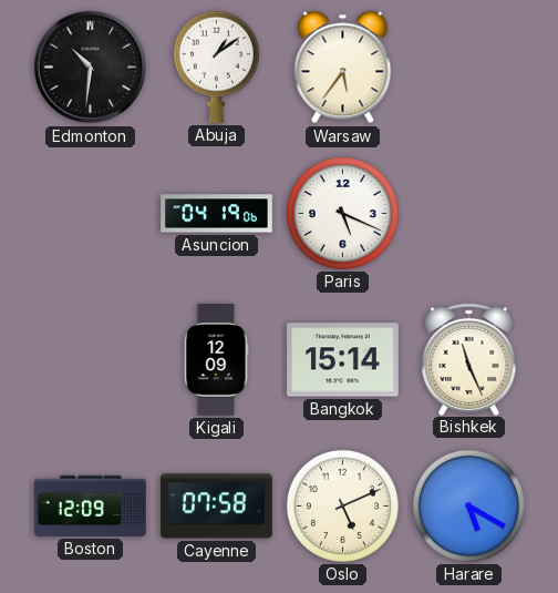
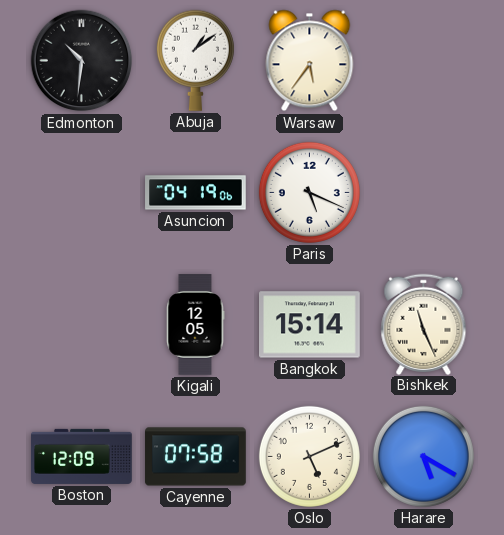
Kigali: 12:09 -> 12:05 (195, 325)
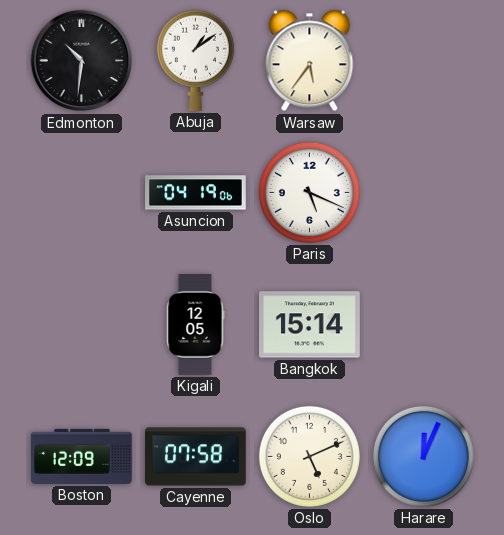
Bishkek: 11:26 -> none (424, 324)
Harare: 5:20 -> 12:04 (423, 456)
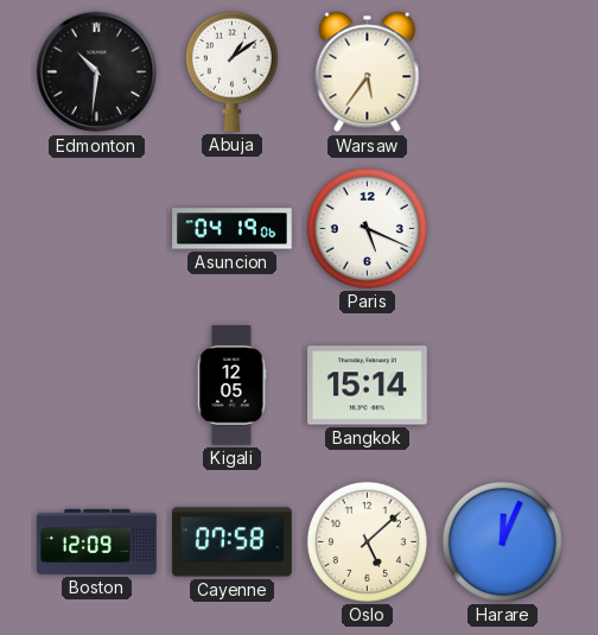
Oslo: 5:11 -> 5:08 (367, 541)
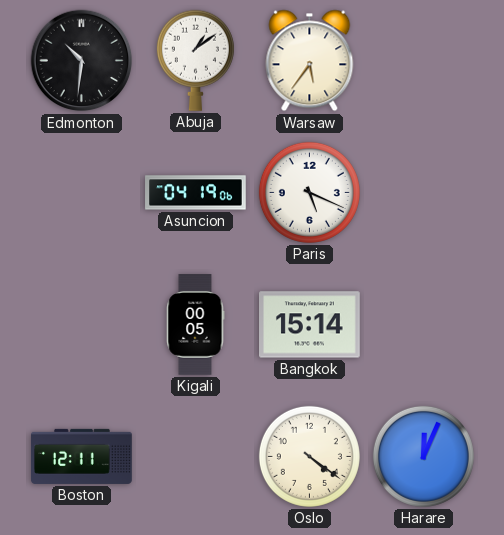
Kigali: 12:05 -> 00:05 (195, 325)
Boston: 12:09 -> 12:11 (82, 456)
Cayenne: 07:58 -> none (233, 542)
Oslo: 5:08 -> 4:21 (309, 456)
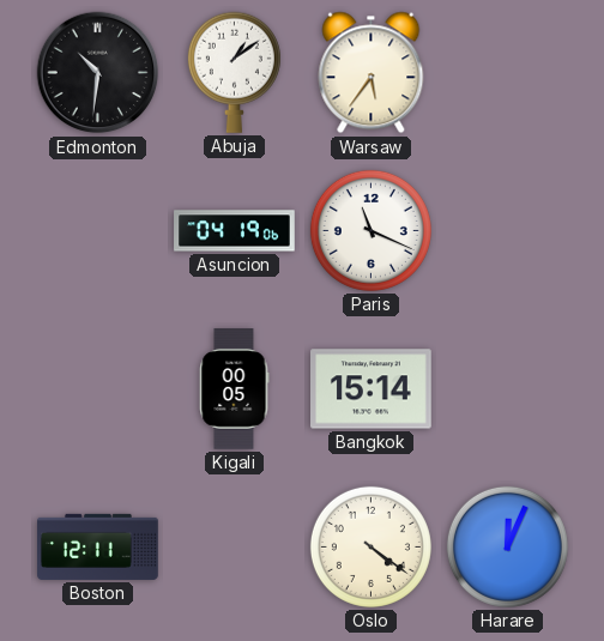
Paris: 5:19 -> 11:19 (370, 230)
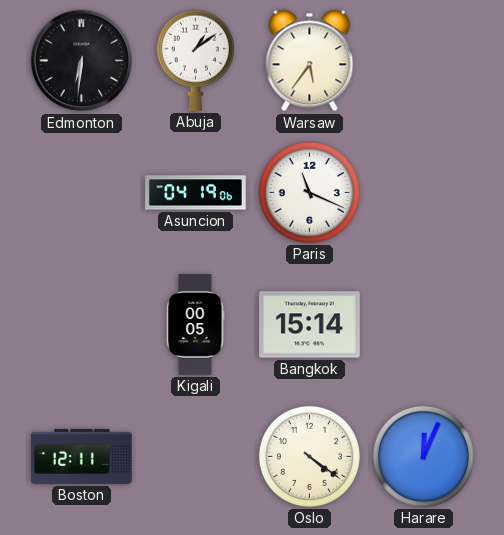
Edmonton: 10:31 -> 6:31 (82, 61)
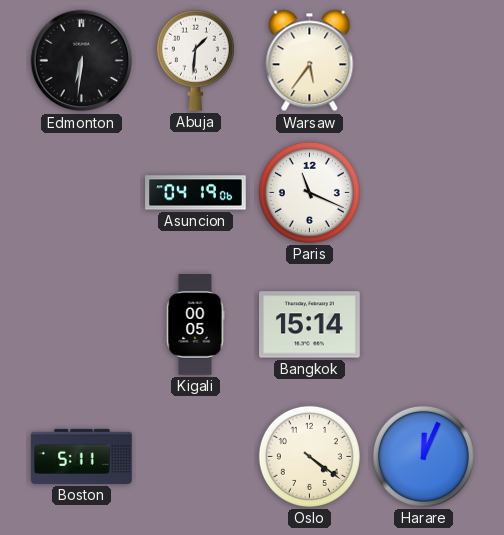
Abuja: 1:09 -> 1:31 (195, 60)
Boston: 12:11 -> 5:11 (82, 456)
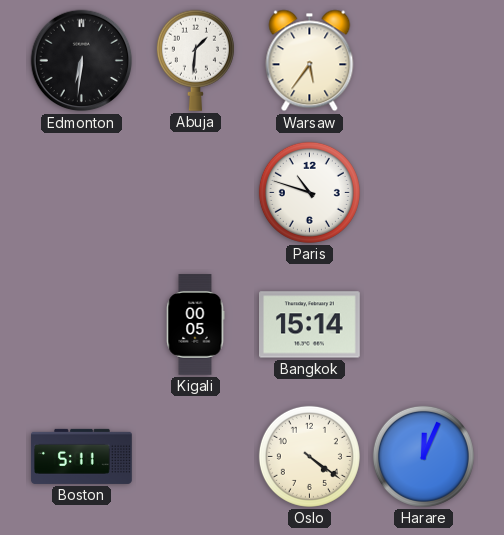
Asuncion: 04:19 -> none (196, 193)
Paris: 11:19 -> 10:48 (309, 192)
